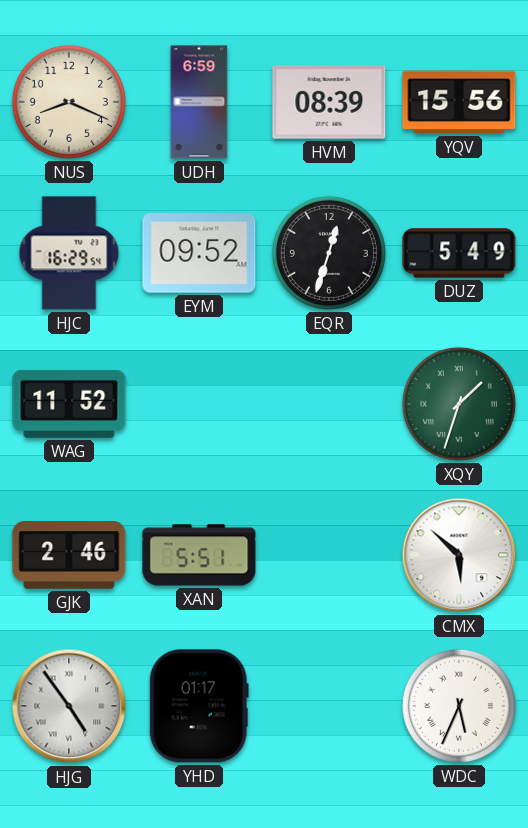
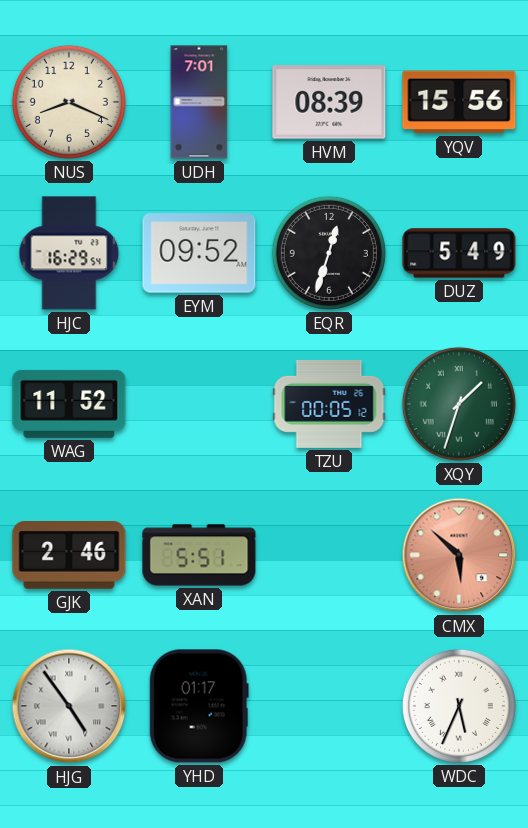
UDH: 6:59 -> 7:01 (199, 102)
TZU: none -> 00:05 (329, 404)
CMX dial: white -> salmon (459, 555)
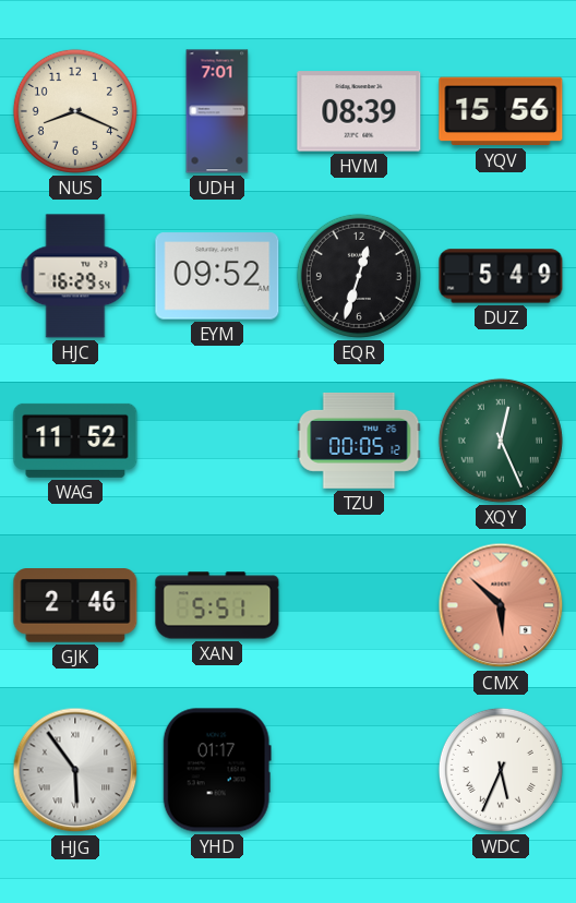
XQY: 1:33 -> 12:26 (501, 441)
HJG: 4:54 -> 5:54 (75, 770)
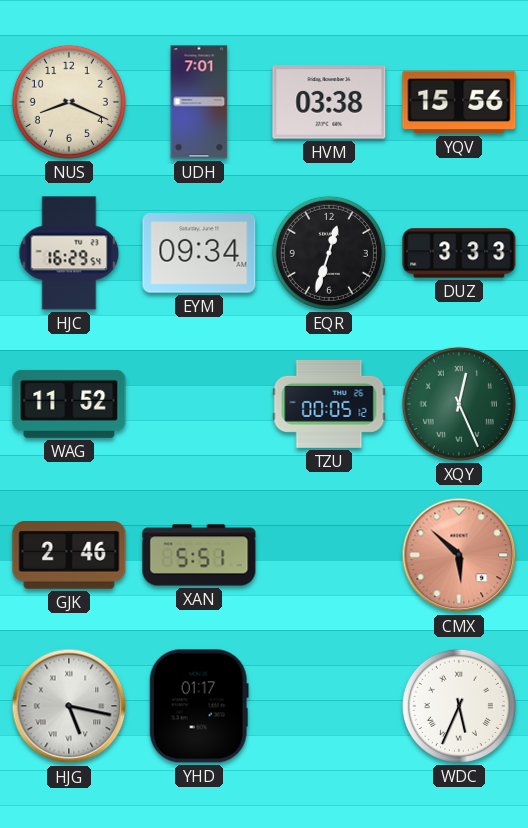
HVM: 08:39 -> 03:38 (329, 102)
EYM: 09:52 -> 09:34 (199, 253)
DUZ: 5:49 -> 3:33 (459, 253)
HJG: 5:54 -> 5:17 (69, 706)
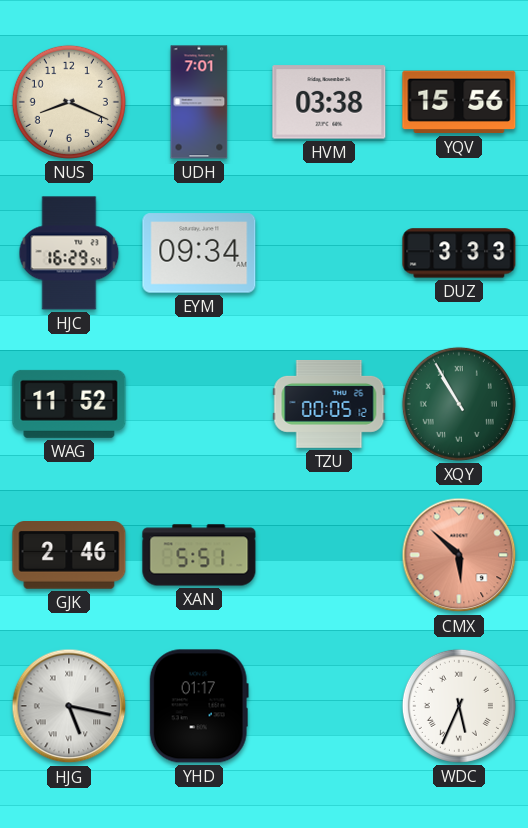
EQR: 12:33 -> none (329, 253)
XQY: 12:26 -> 10:55 (459, 404)
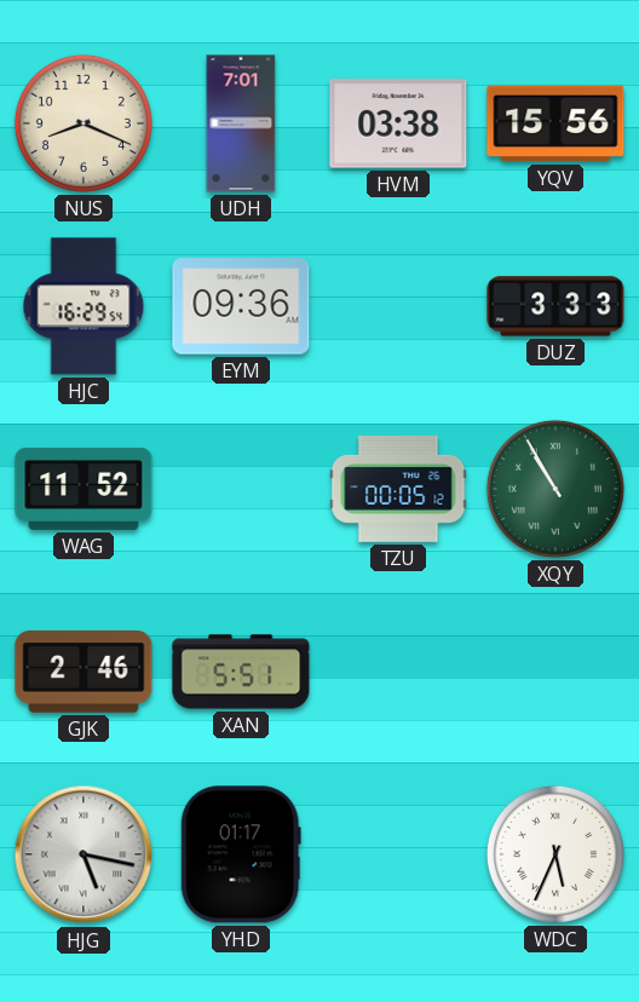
EYM: 09:34 -> 09:36 (241, 306)
CMX: 5:52 -> none (459, 555)
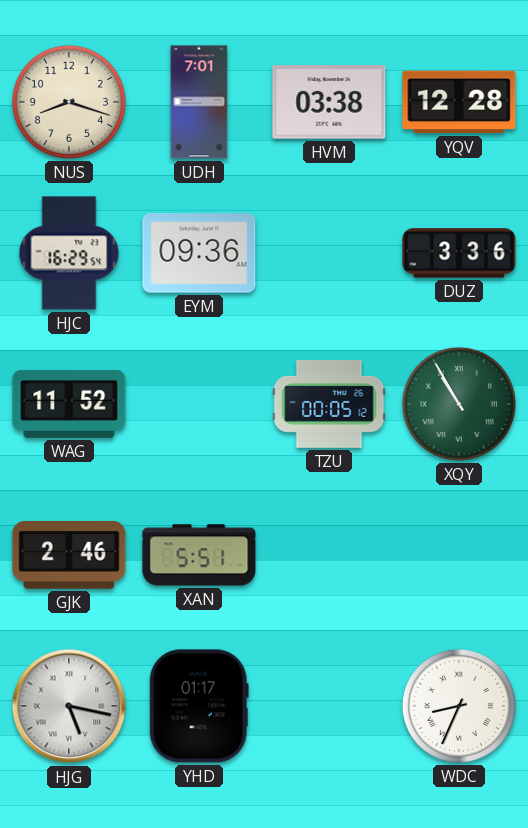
NUS: 8:19 -> 8:18 (69, 102)
YQV: 15:56 -> 12:28 (459, 102)
DUZ: 3:33 -> 3:36 (459, 253)
WDC: 5:34 -> 8:34 (459, 706)
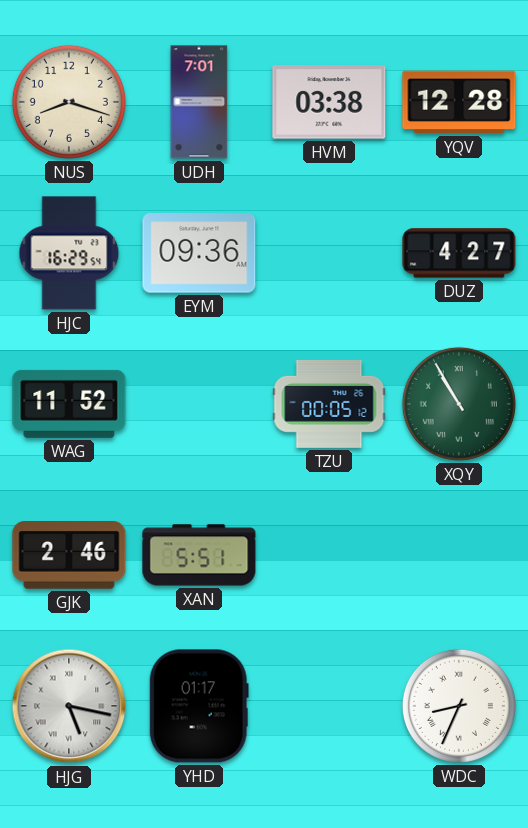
DUZ: 3:36 -> 4:27 (459, 253)
